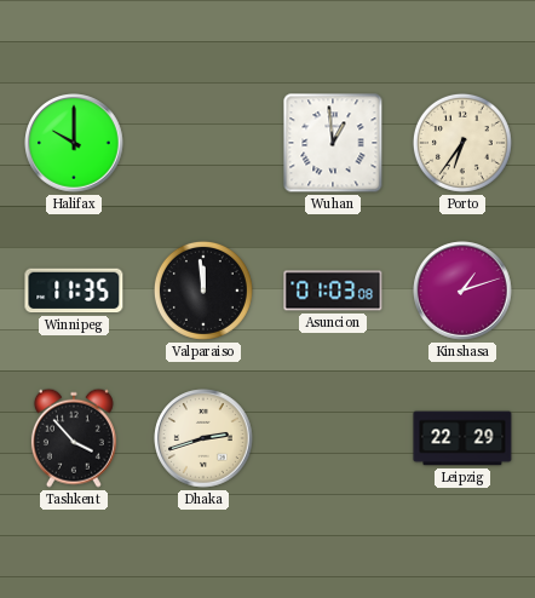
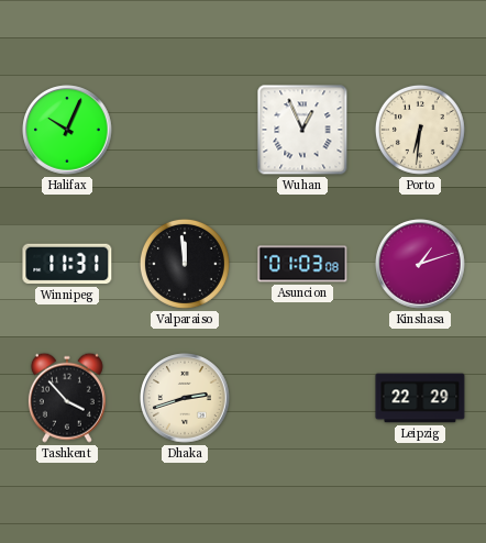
Halifax: 10:00 -> 10:04 (67, 130)
Wuhan: 12:59 -> 12:56 (302, 130)
Porto: 6:36 -> 6:31 (420, 130)
Winnipeg: 11:35 -> 11:31 (67, 264)
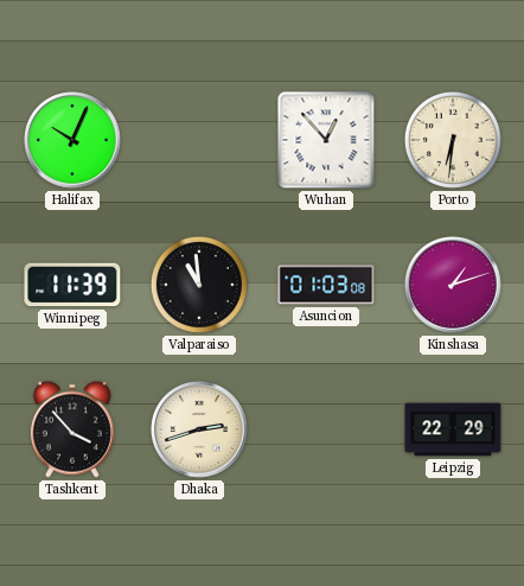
Wuhan: 12:56 -> 12:53 (326, 140)
Winnipeg: 11:31 -> 11:39 (72, 285)
Valparaiso: 11:59 -> 10:59 (199, 285)
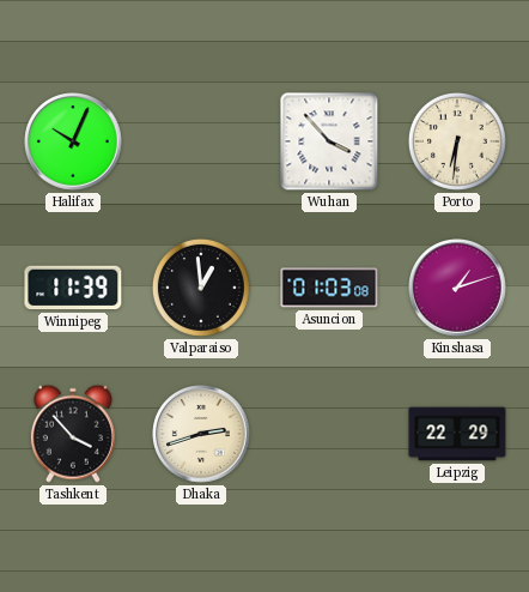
Wuhan: 12:53 -> 3:53 (329, 141)
Valparaiso: 10:59 -> 12:59 (201, 288)
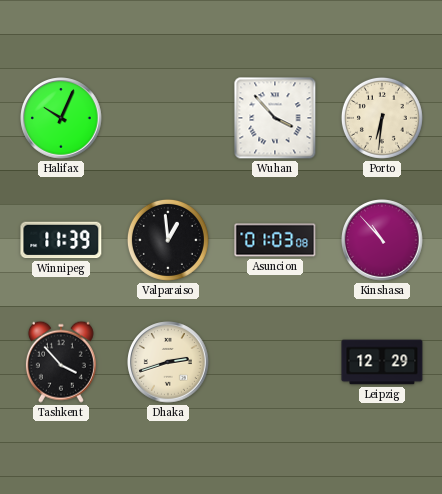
Kinshasa: 1:12 -> 10:53 (382, 240)
Leipzig: 22:29 -> 12:29 (382, 362)
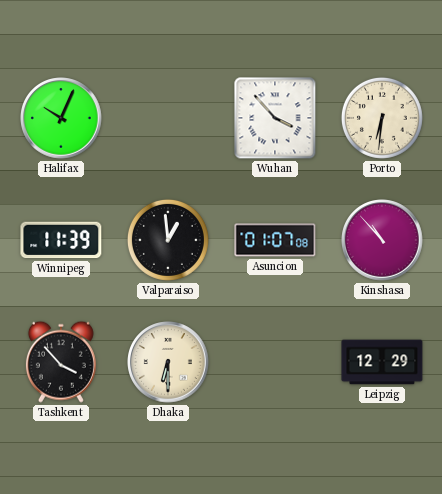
Asuncion: 01:03 -> 01:07 (275, 240)
Dhaka: 2:42 -> 6:30 (168, 362)
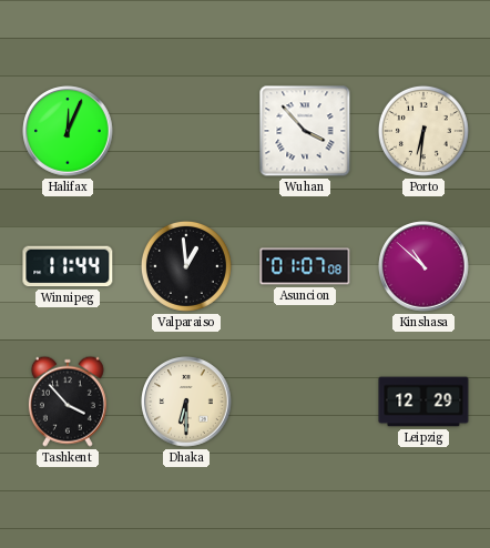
Halifax: 10:04 -> 12:04 (68, 131)
Winnipeg: 11:39 -> 11:44 (68, 266)
Kinshasa: 10:53 -> 10:52 (423, 266)
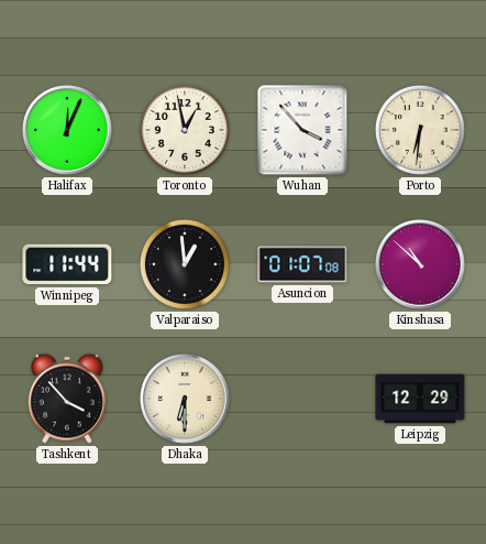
Toronto: none -> 12:58 (185, 130)
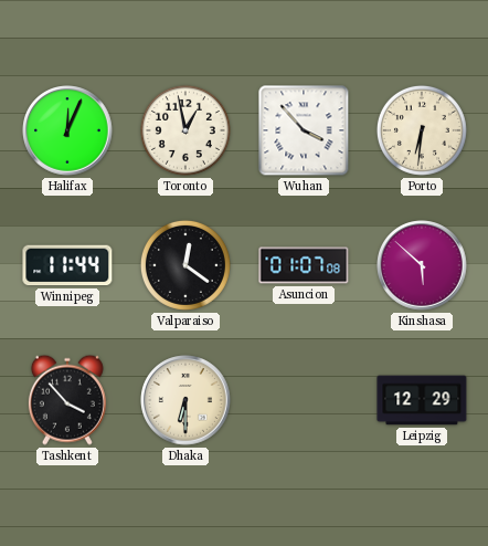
Valparaiso: 12:59 -> 12:21 (185, 265)
Kinshasa: 10:52 -> 5:52 (422, 265)
